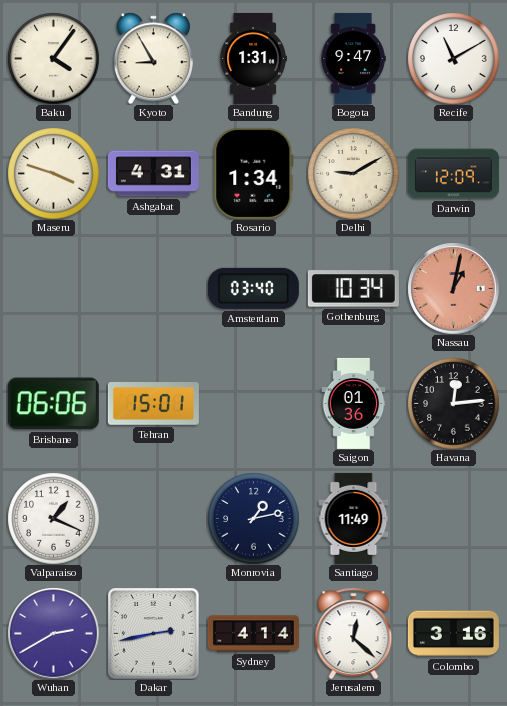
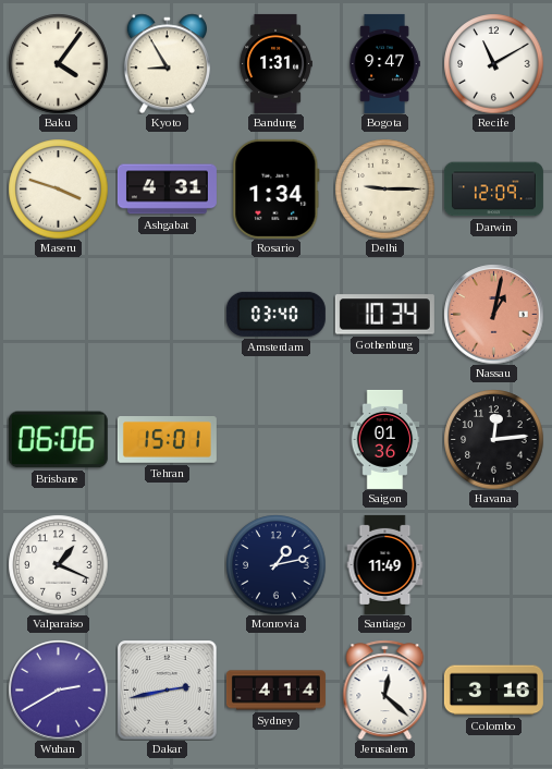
Delhi: 9:10 -> 9:15 (384, 188)
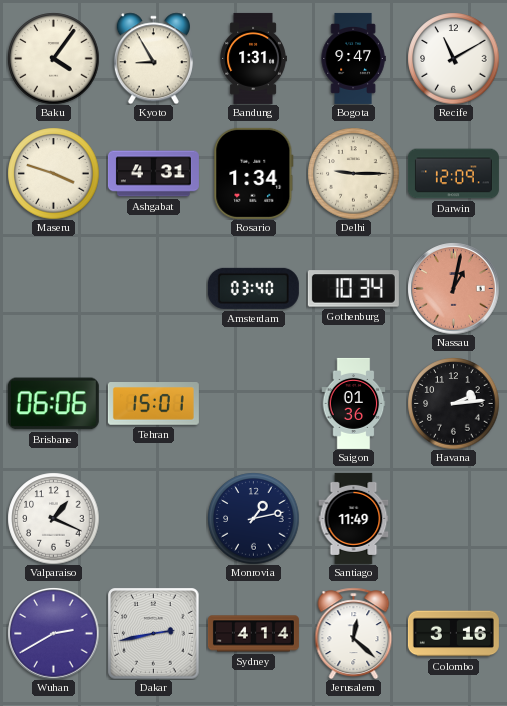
Havana: 12:14 -> 2:14 (453, 403)
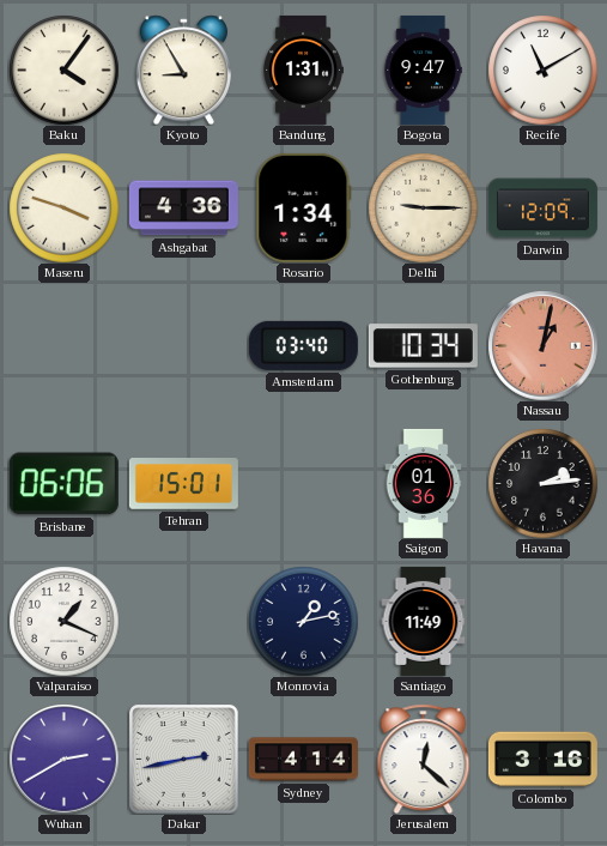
Ashgabat: 4:31 -> 4:36 (183, 209)
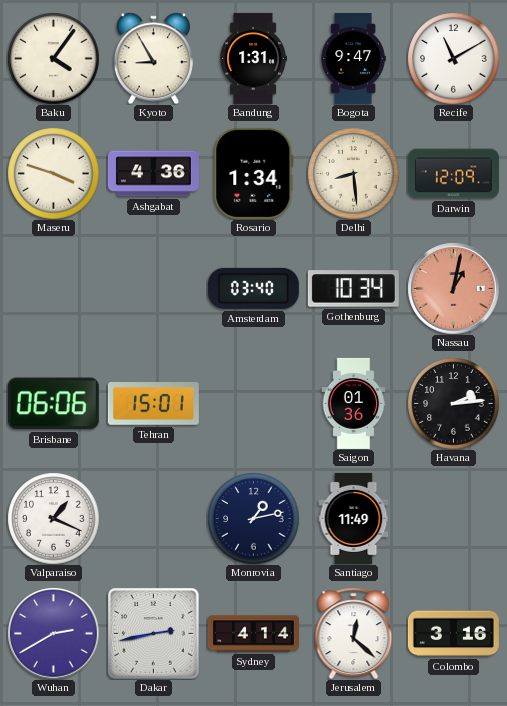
Delhi: 9:15 -> 8:29 (353, 173)
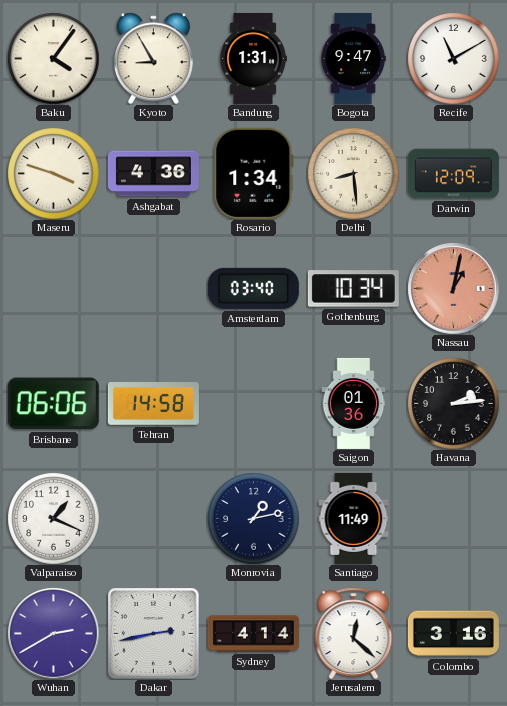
Tehran: 15:01 -> 14:58 (153, 404)
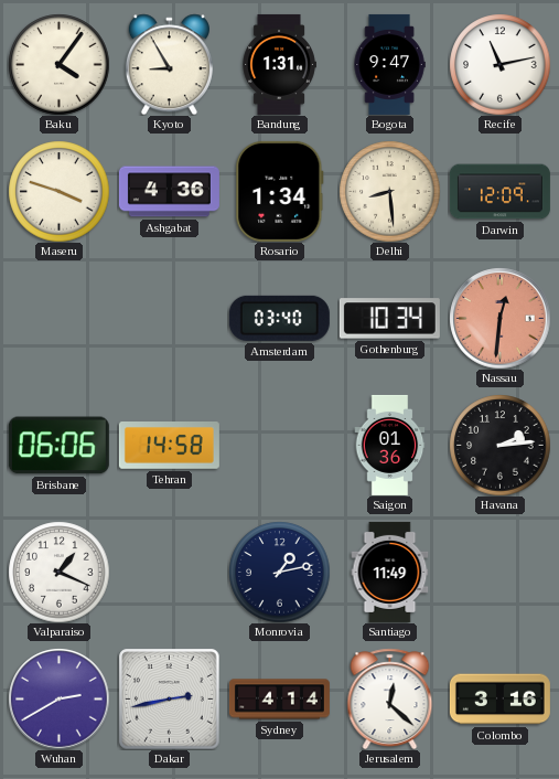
Recife: 11:10 -> 11:13 (499, 64)
Nassau: 1:02 -> 12:31 (499, 318)
